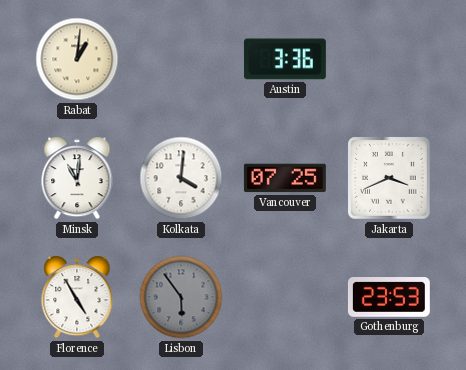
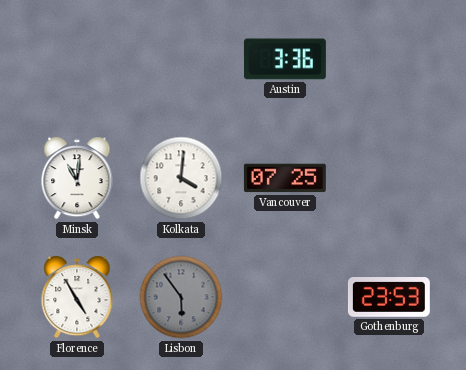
Rabat: 1:01 -> none (77, 59)
Jakarta: 3:41 -> none (390, 179)
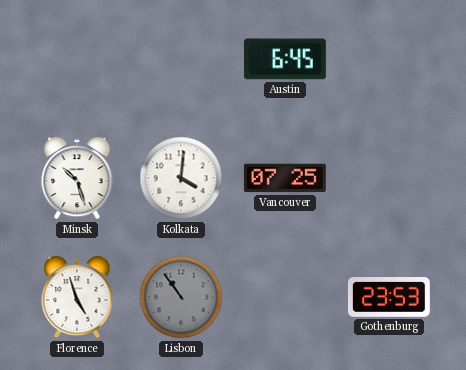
Austin: 3:36 -> 6:45 (285, 59)
Minsk: 11:01 -> 10:27 (77, 178)
Florence: 4:55 -> 4:57 (77, 297)
Lisbon: 5:54 -> 10:54 (181, 297)
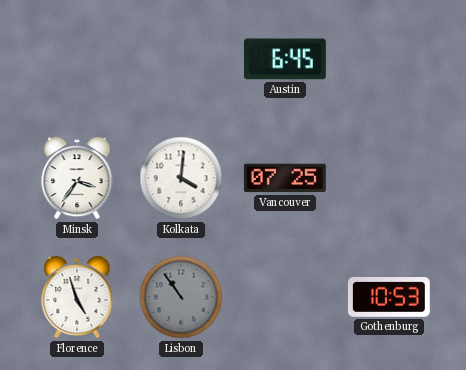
Minsk: 10:27 -> 3:36 (77, 178)
Gothenburg: 23:53 -> 10:53 (389, 298)
